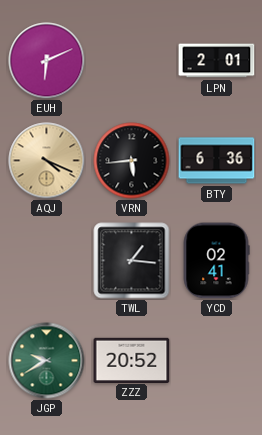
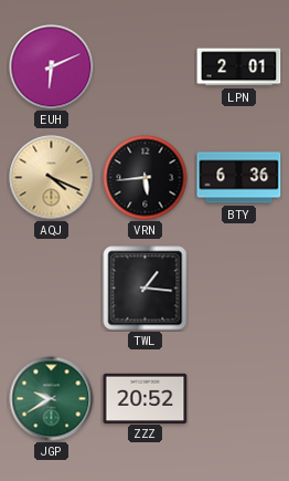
YCD: 02:41 -> none (216, 261)
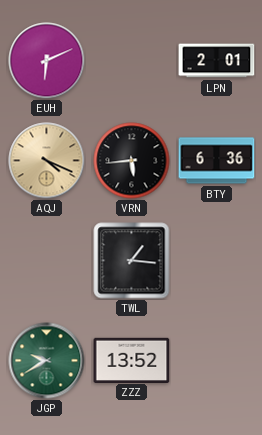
ZZZ: 20:52 -> 13:52 (132, 360)
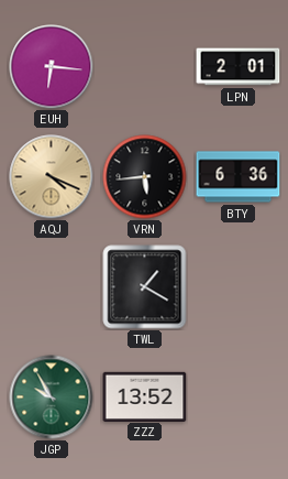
EUH: 6:11 -> 6:16 (52, 67)
TWL: 1:16 -> 1:20 (145, 287)
JGP: 9:40 -> 9:55 (52, 398)
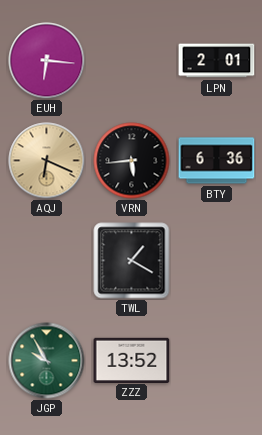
AQJ: 4:19 -> 6:19 (47, 161)
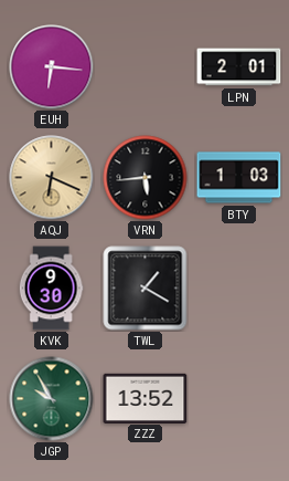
BTY: 6:36 -> 1:03 (239, 178)
KVK: none -> 9:30 (51, 289)
